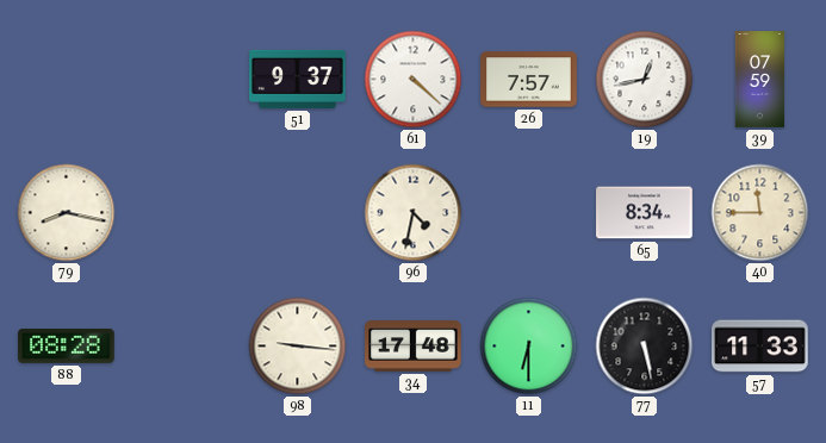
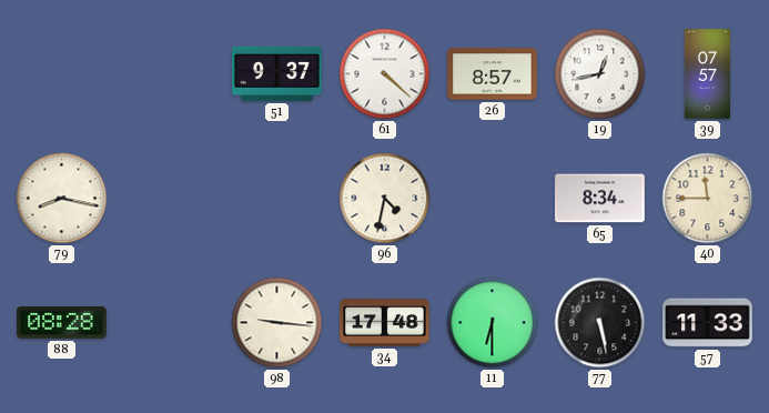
26: 7:57 -> 8:57 (493, 74)
39: 07:59 -> 07:57 (708, 74)
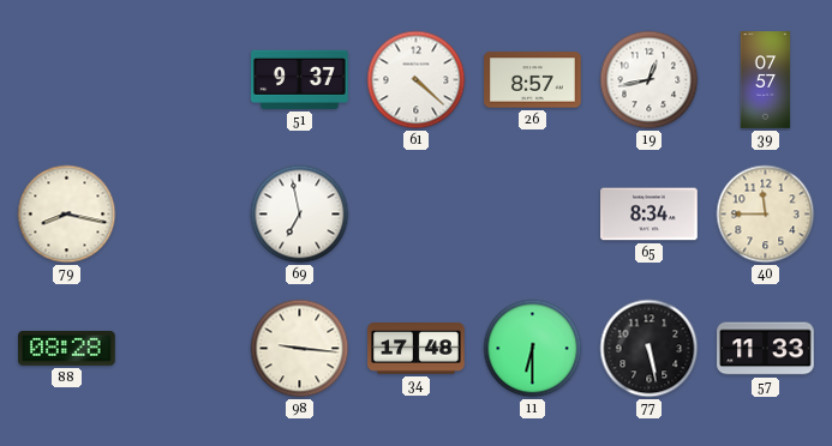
69: none -> 6:58 (300, 215)
96: 4:32 -> none (385, 199)
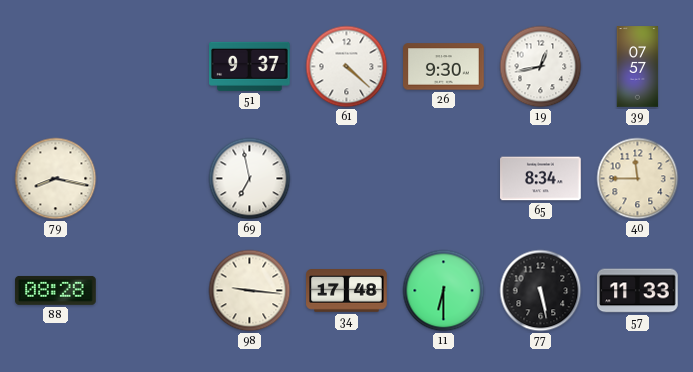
26: 8:57 -> 9:30 (444, 67)
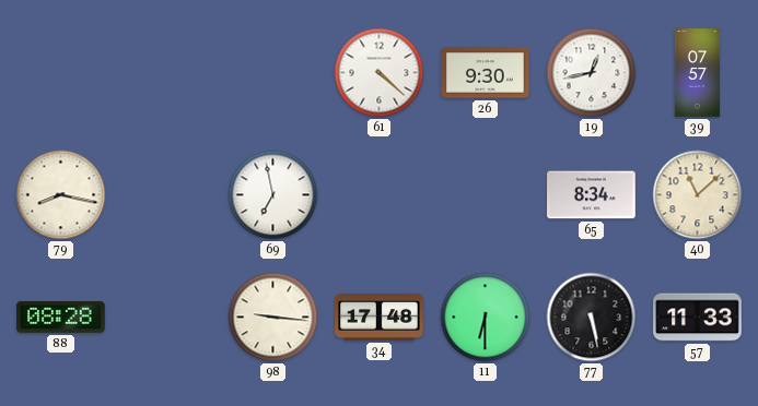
51: 9:37 -> none (250, 66)
40: 11:45 -> 11:08 (698, 195)
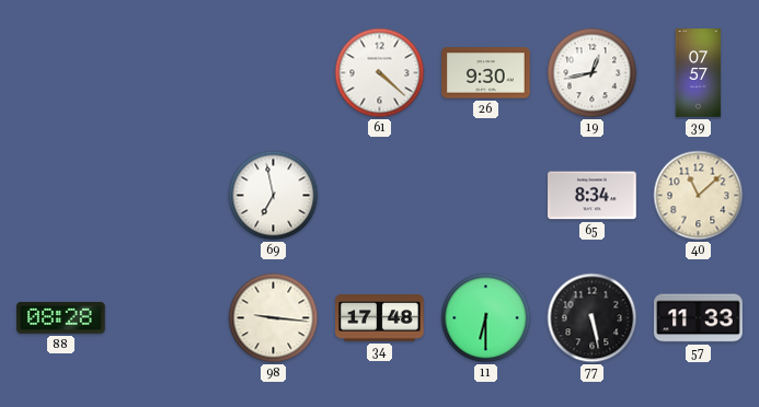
79: 8:17 -> none (61, 195)
